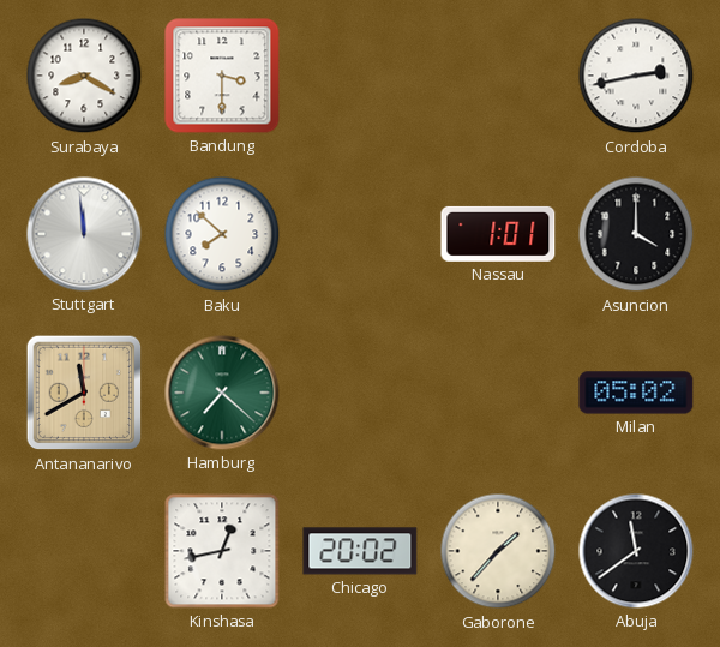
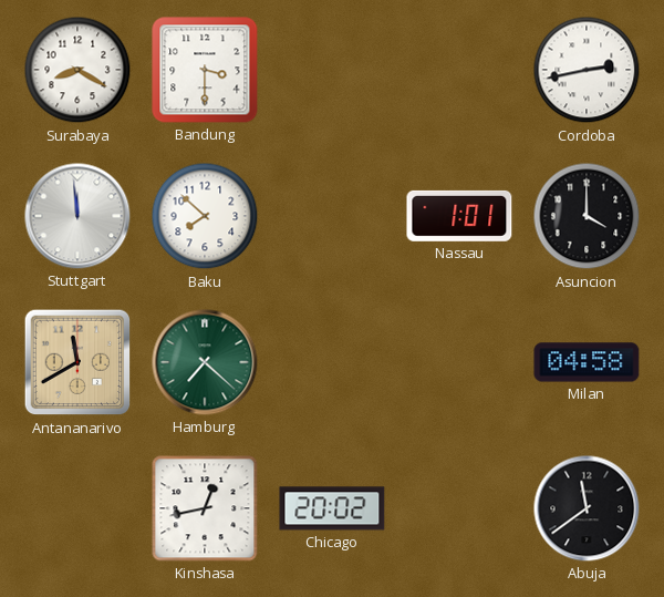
Milan: 05:02 -> 04:58 (587, 362)
Gaborone: 1:37 -> none (498, 551)
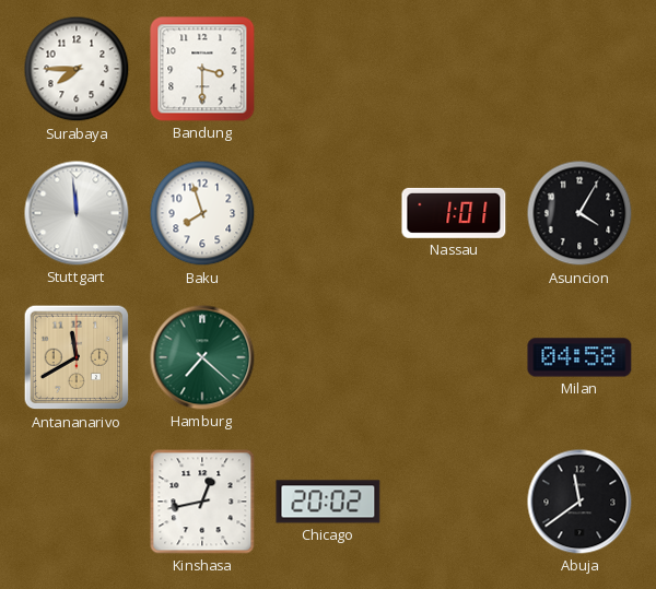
Surabaya: 8:20 -> 7:45 (77, 69)
Cordoba: 2:43 -> none (587, 70)
Baku: 7:52 -> 7:57 (202, 213)
Asuncion: 4:00 -> 4:05 (579, 213)
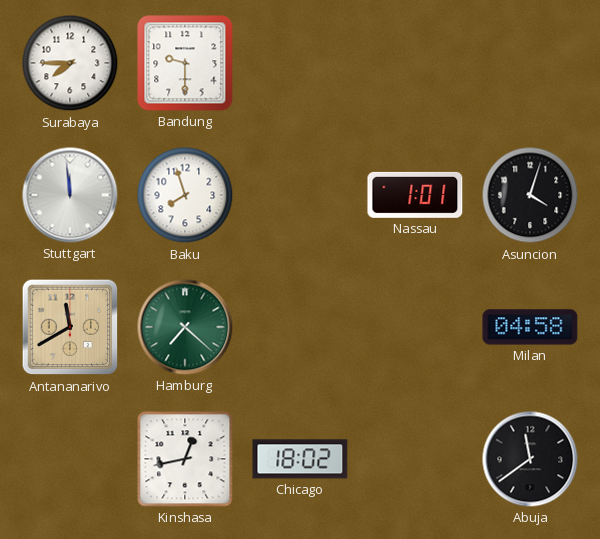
Bandung: 3:30 -> 9:30 (185, 63)
Asuncion: 4:05 -> 4:03 (530, 195)
Chicago: 20:02 -> 18:02 (300, 459)
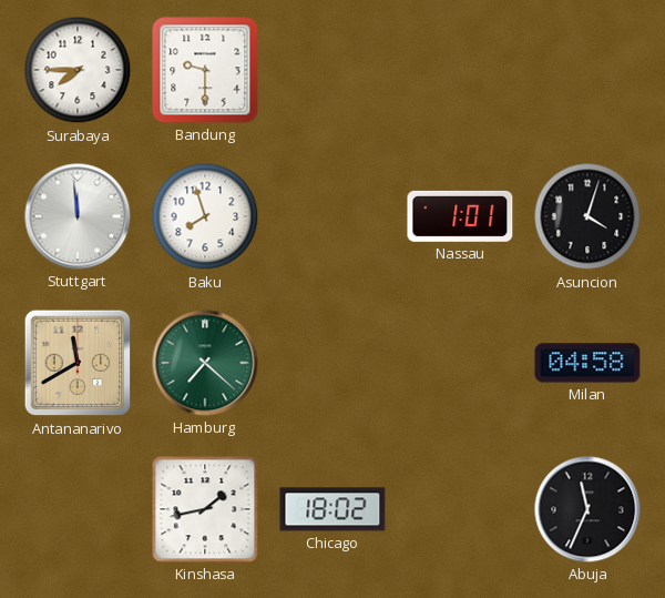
Kinshasa: 12:43 -> 1:43 (205, 509)
Abuja: 11:39 -> 11:34 (587, 509)
